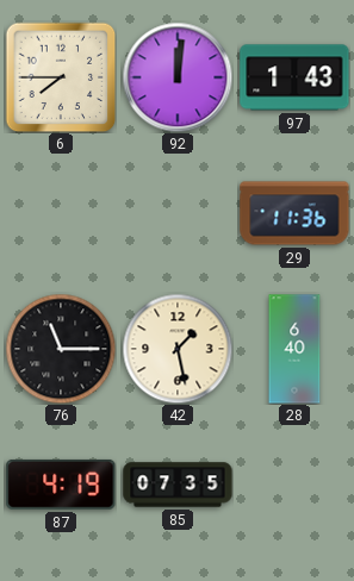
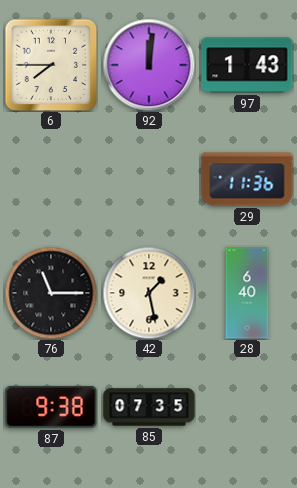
87: 4:19 -> 9:38 (51, 407)
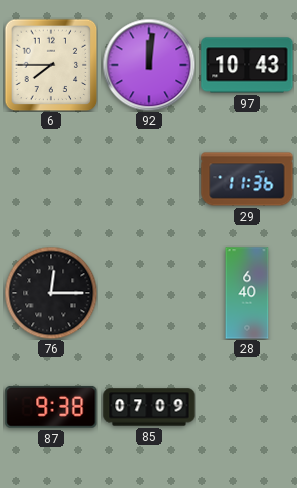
97: 1:43 -> 10:43 (247, 65)
76: 11:15 -> 12:15 (51, 293)
42: 1:28 -> none (149, 293)
85: 07:35 -> 07:09 (149, 407)
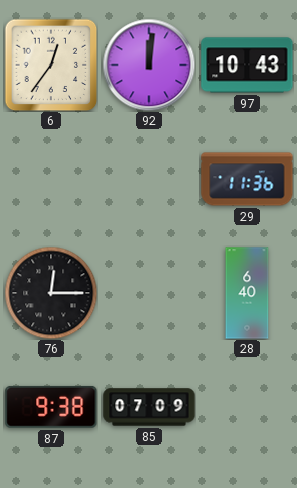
6: 7:45 -> 12:36 (51, 65)
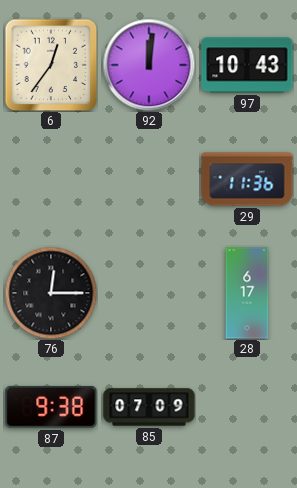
28: 6:40 -> 6:17 (247, 293)
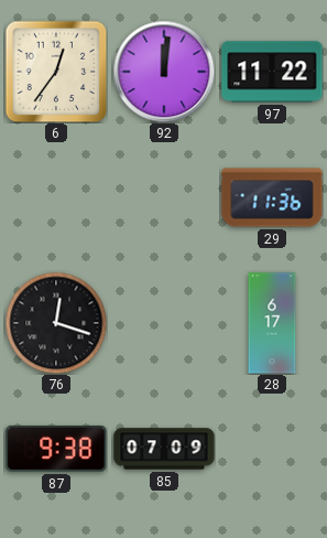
97: 10:43 -> 11:22 (272, 72)
76: 12:15 -> 12:18 (56, 323)
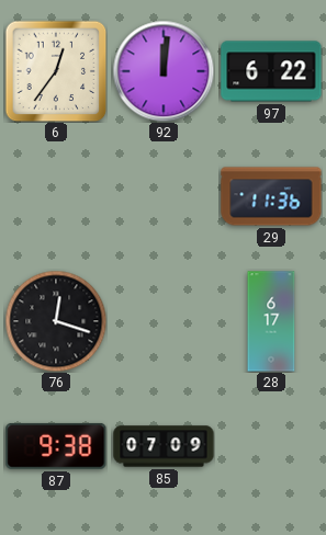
97: 11:22 -> 6:22 (271, 71)
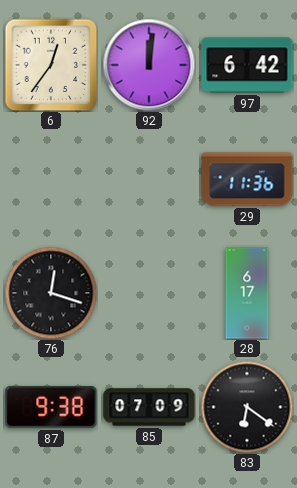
97: 6:22 -> 6:42 (247, 65)
83: none -> 6:21 (247, 407)
